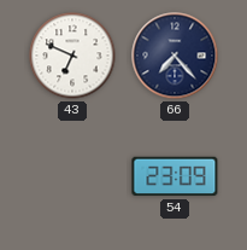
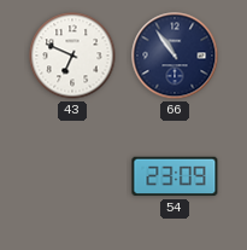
66: 7:23 -> 10:54 (175, 56)
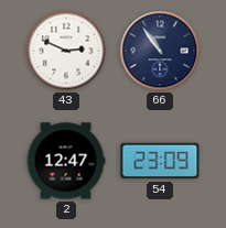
43: 6:49 -> 2:49 (66, 51)
2: none -> 12:47 (66, 161)
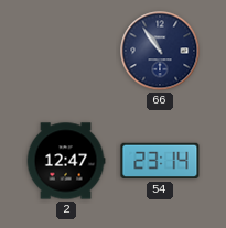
43: 2:49 -> none (66, 51)
54: 23:09 -> 23:14 (160, 161)
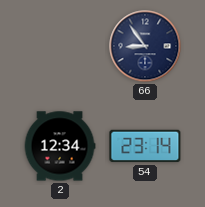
66: 10:54 -> 8:54 (145, 46)
2: 12:47 -> 12:34 (60, 146)
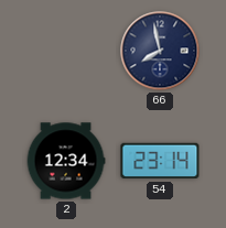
66: 8:54 -> 7:58 (160, 51)
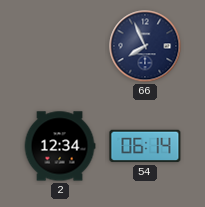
66: 7:58 -> 7:56 (145, 46)
54: 23:14 -> 06:14 (145, 146)
